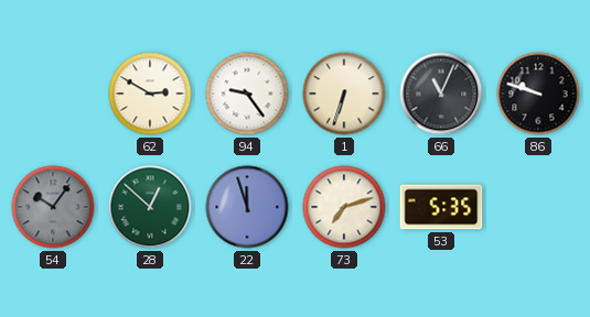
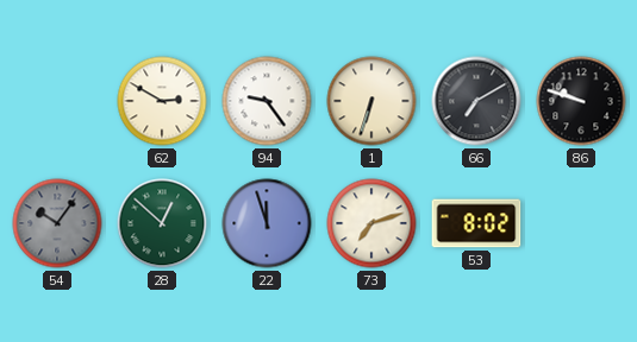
66: 11:04 -> 7:10 (476, 101)
53: 5:35 -> 8:02 (476, 223)
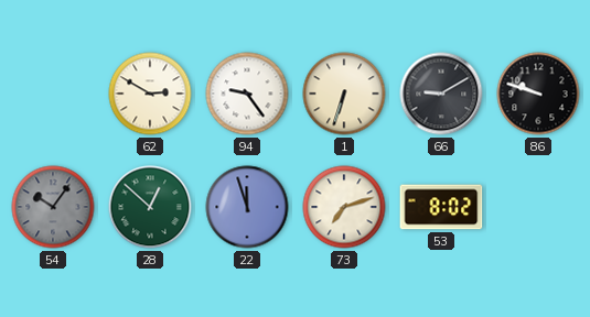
66: 7:10 -> 9:10 (441, 94)
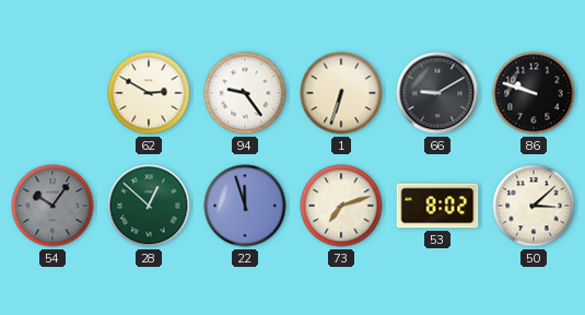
50: none -> 3:08 (534, 206)
